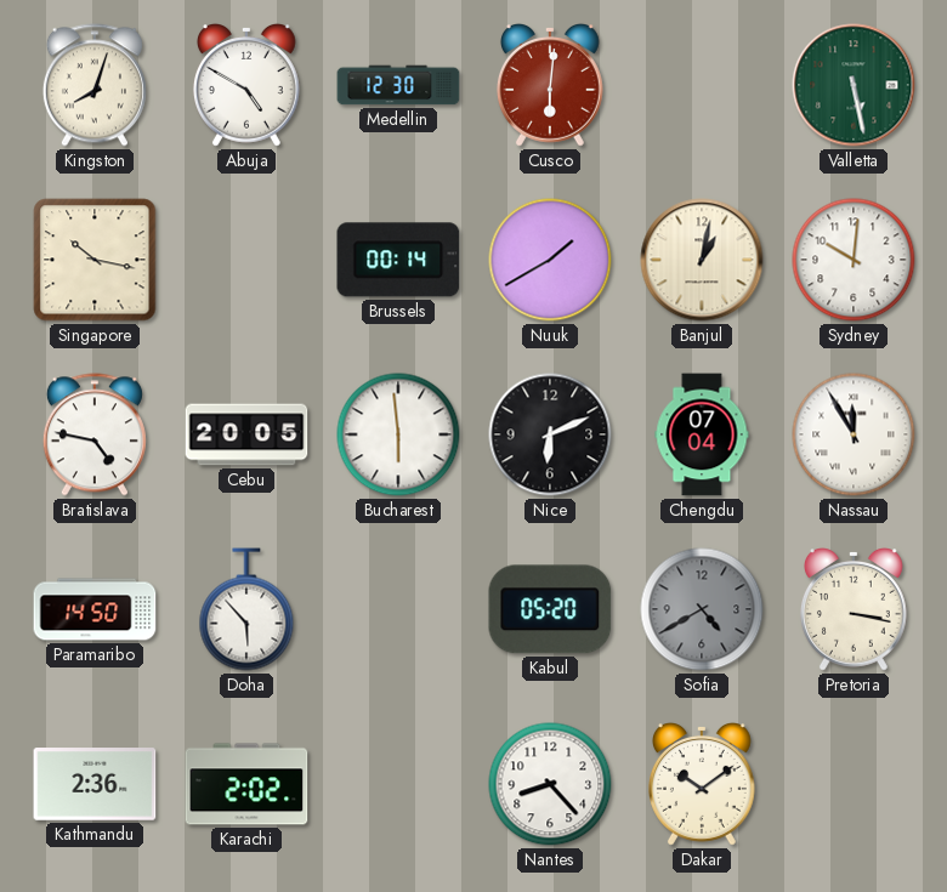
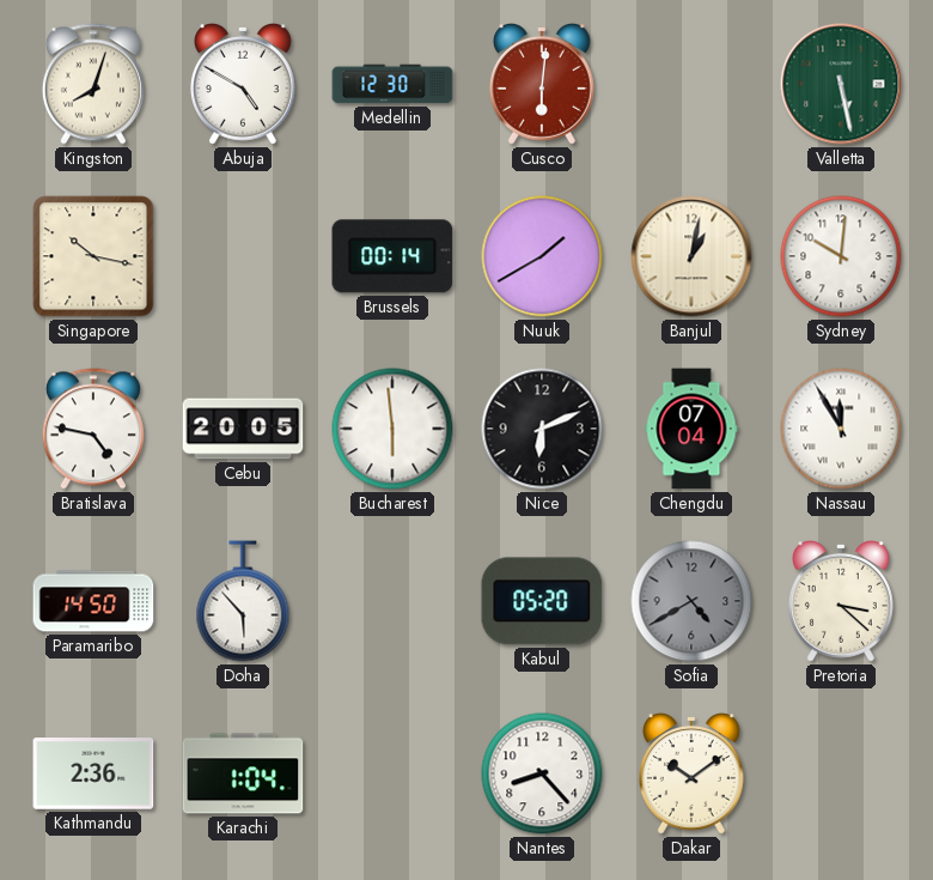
Pretoria: 3:17 -> 3:22 (841, 602)
Karachi: 2:02 -> 1:04 (243, 773)
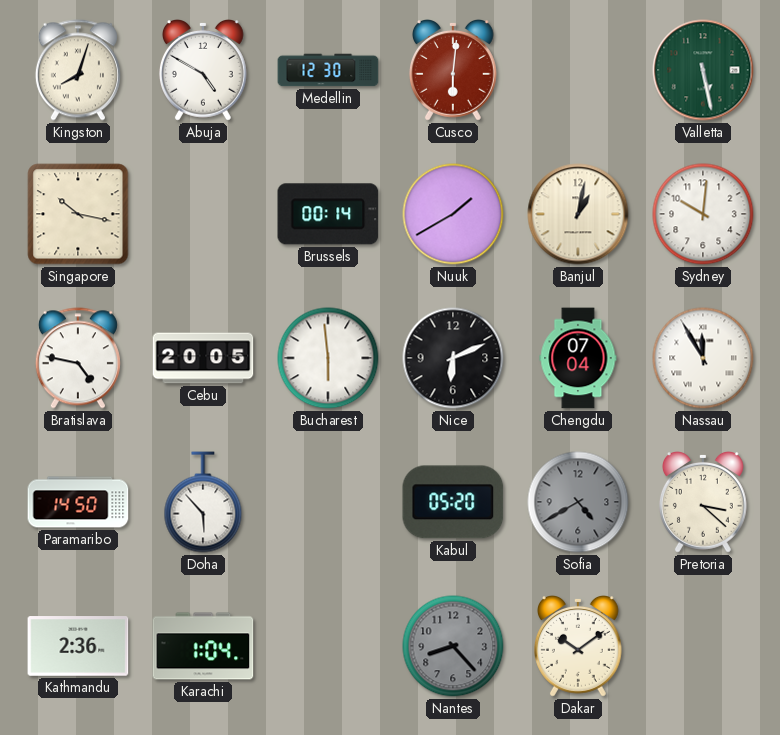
Nantes dial: white -> grey (453, 646)
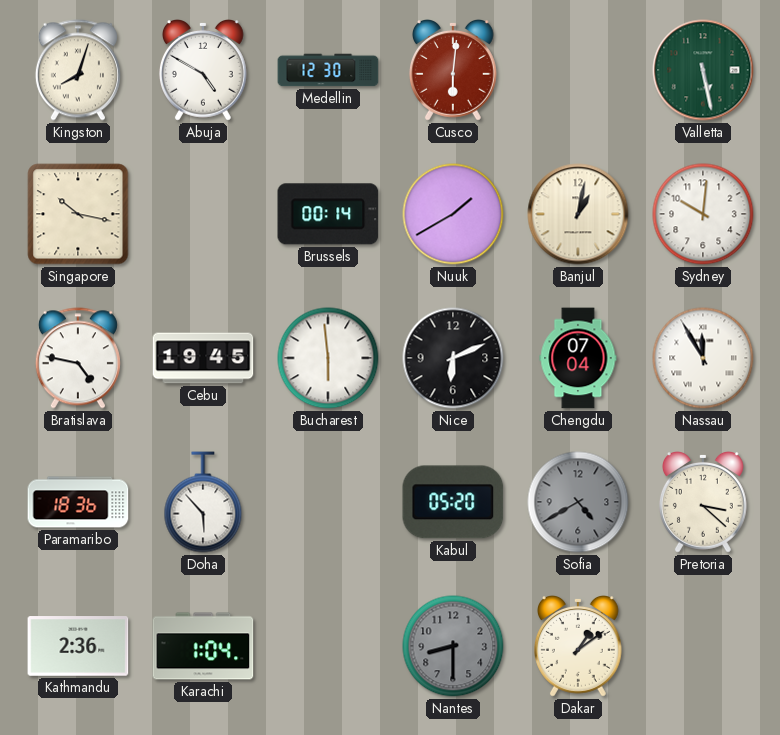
Cebu: 20:05 -> 19:45 (203, 358)
Paramaribo: 14:50 -> 18:36 (78, 502)
Nantes: 8:23 -> 8:30 (453, 646)
Dakar: 10:09 -> 1:09 (578, 647)
